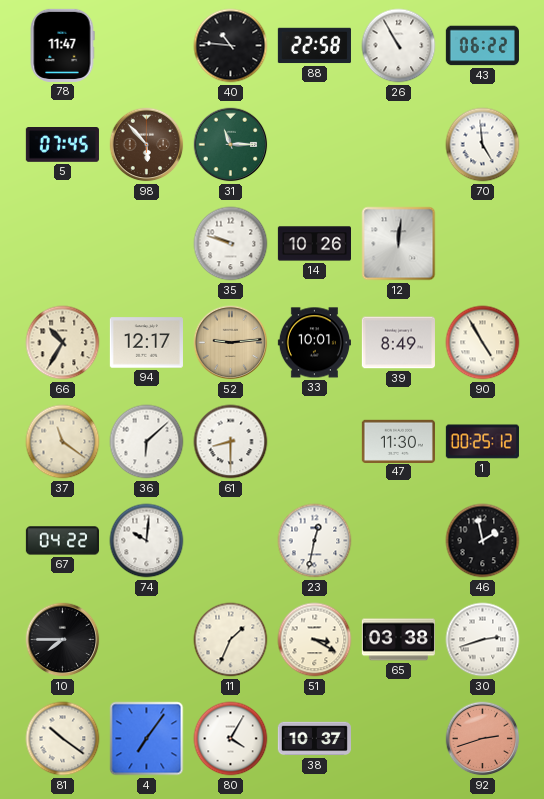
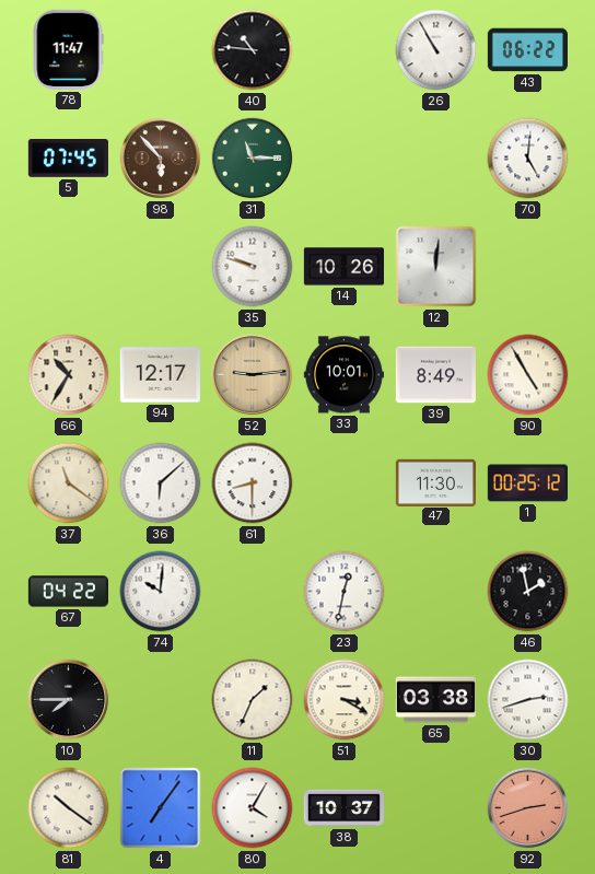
88: 22:58 -> none (314, 46)
70: 4:59 -> 5:01 (528, 159)
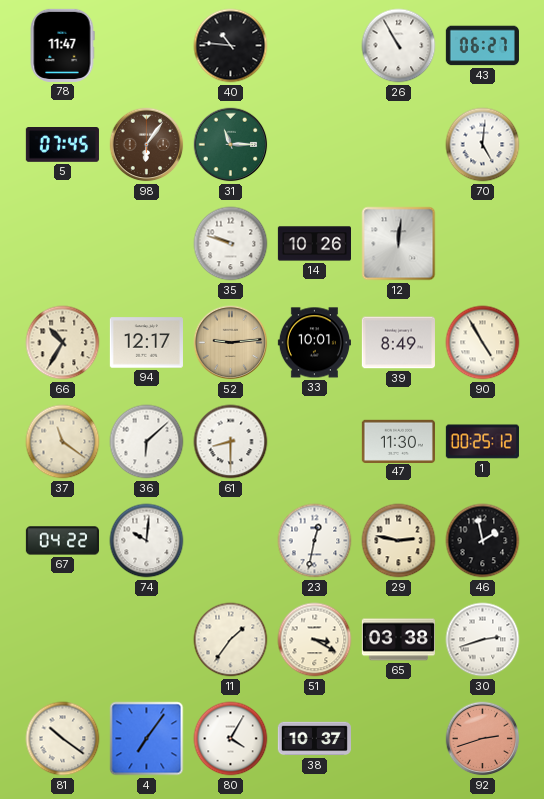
43: 06:22 -> 06:27 (482, 46)
98: 5:53 -> 6:06 (147, 145)
29: none -> 2:47 (399, 541)
10: 7:45 -> none (69, 700)
11: 1:34 -> 1:36 (231, 640)
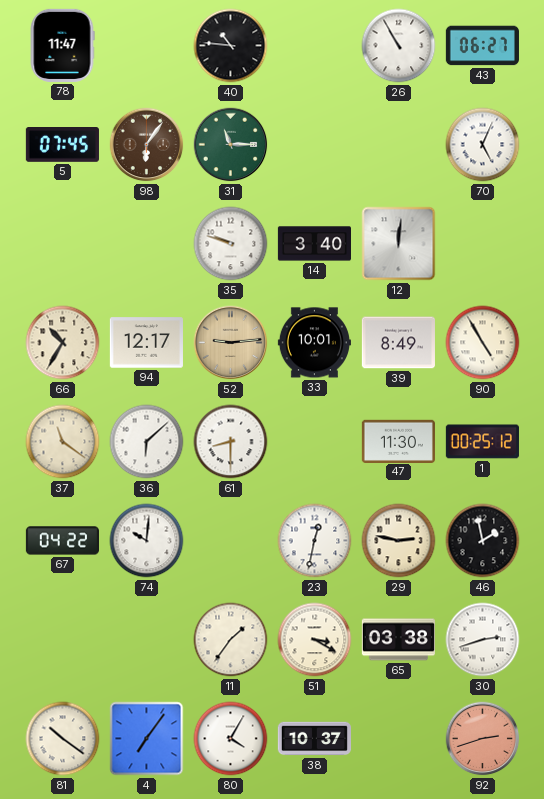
70: 5:01 -> 5:04 (483, 145)
14: 10:26 -> 3:40 (314, 244)
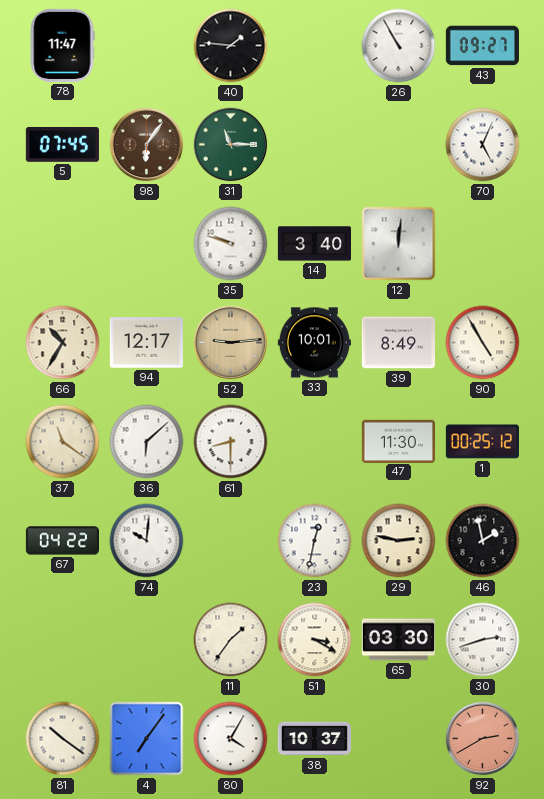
40: 10:46 -> 1:46 (231, 46)
43: 06:27 -> 09:27 (482, 46)
65: 03:38 -> 03:30 (398, 640)
92: 2:42 -> 2:40 (483, 739)
